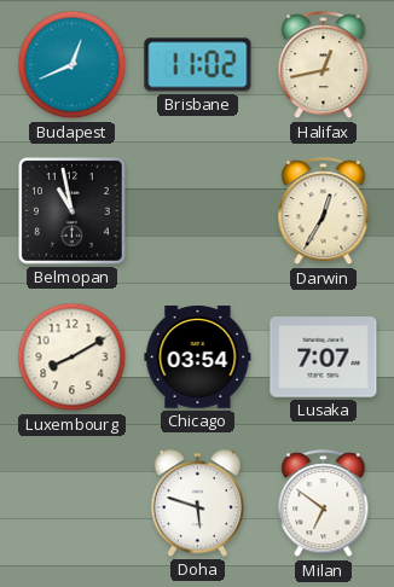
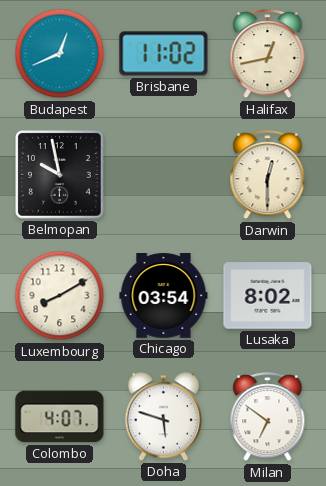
Belmopan: 10:58 -> 9:58 (60, 175)
Darwin: 12:35 -> 12:30 (268, 175)
Lusaka: 7:07 -> 8:02 (268, 296)
Colombo: none -> 4:07 (60, 417)
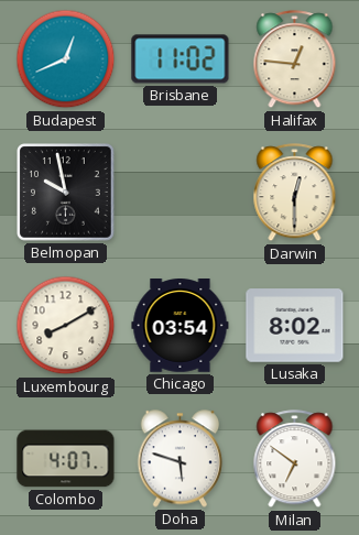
Halifax: 12:43 -> 12:46 (295, 59)
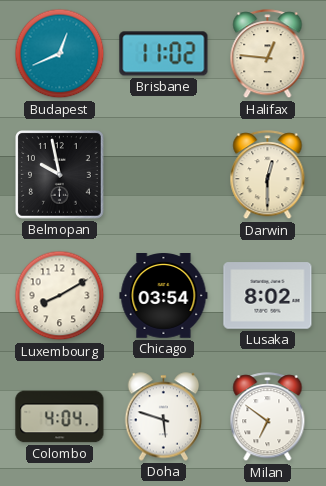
Colombo: 4:07 -> 4:04 (60, 417)
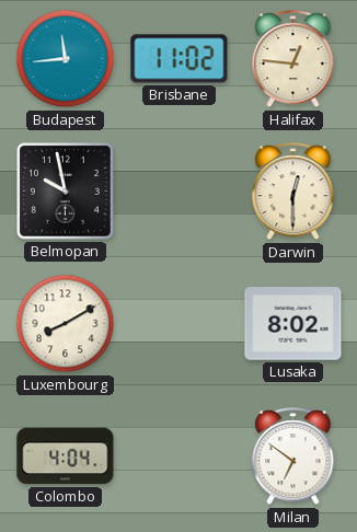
Budapest: 12:41 -> 11:44 (66, 59)
Chicago: 03:54 -> none (164, 296)
Doha: 5:48 -> none (164, 417)
